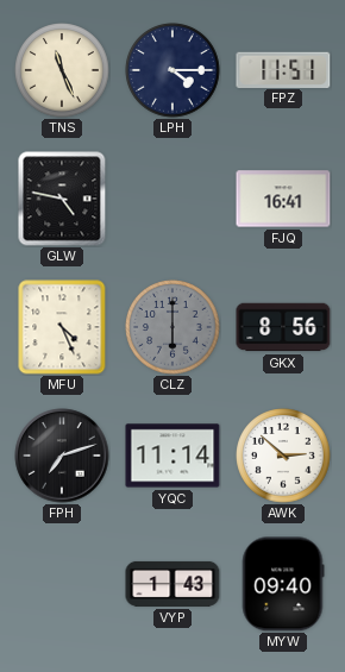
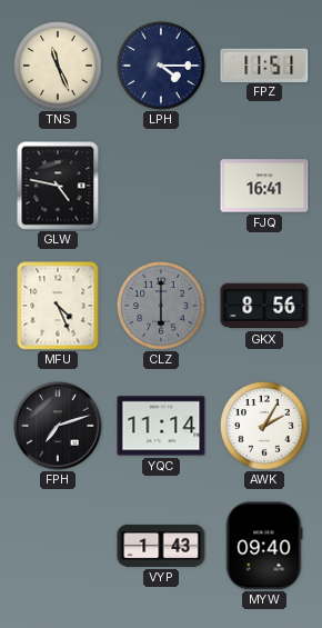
AWK: 2:52 -> 2:05 (264, 426)
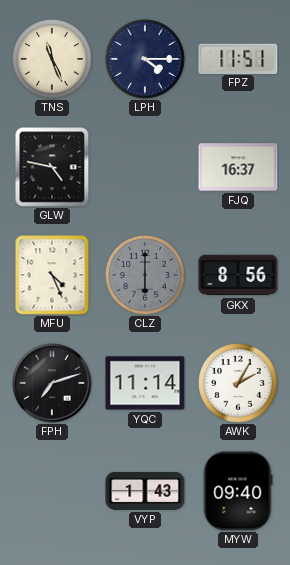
FJQ: 16:41 -> 16:37 (238, 167)
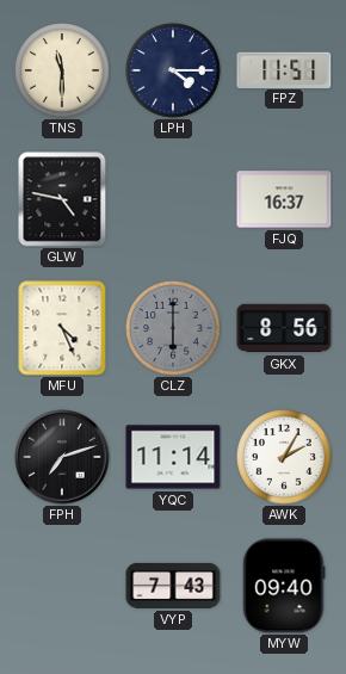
TNS: 11:26 -> 11:30 (62, 70)
VYP: 1:43 -> 7:43 (173, 586)
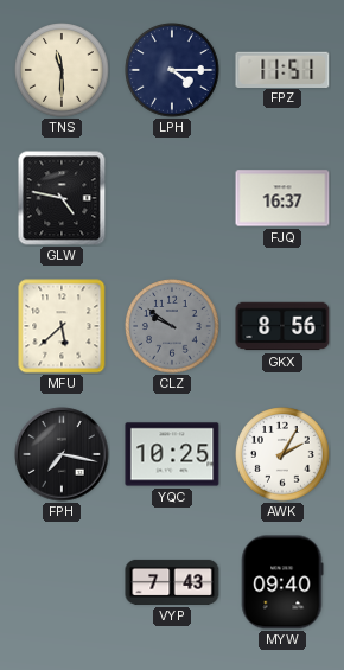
MFU: 4:26 -> 5:38 (62, 326)
CLZ: 6:00 -> 9:51 (172, 326)
FPH: 7:12 -> 7:17 (62, 454)
YQC: 11:14 -> 10:25 (172, 454)
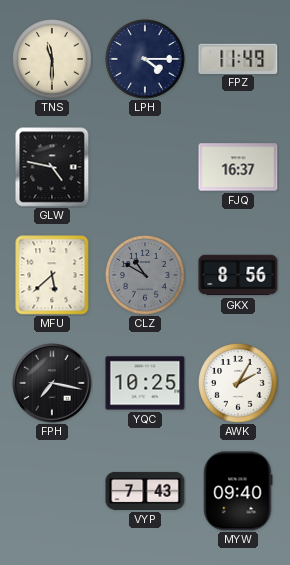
FPZ: 11:51 -> 11:49 (238, 58)
CLZ: 9:51 -> 10:50 (145, 275)
